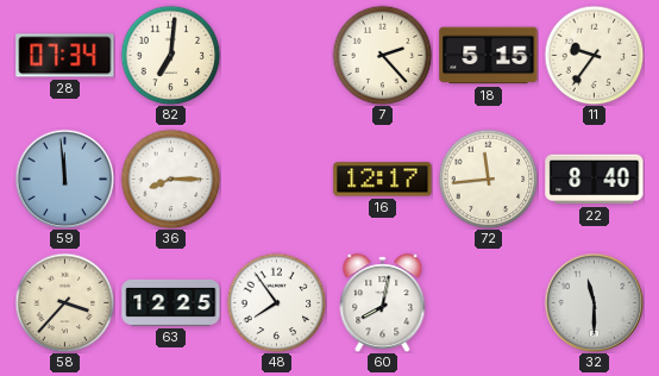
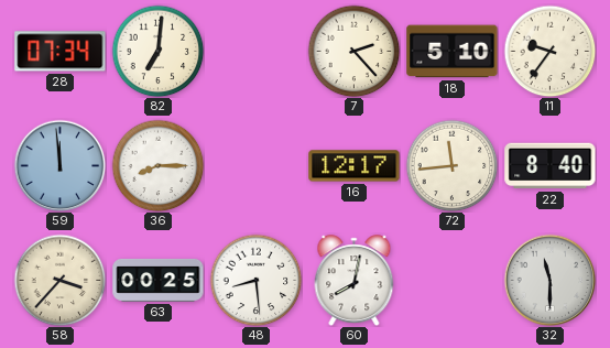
18: 5:15 -> 5:10 (453, 52)
63: 12:25 -> 00:25 (159, 280)
48: 7:54 -> 8:29 (255, 280)
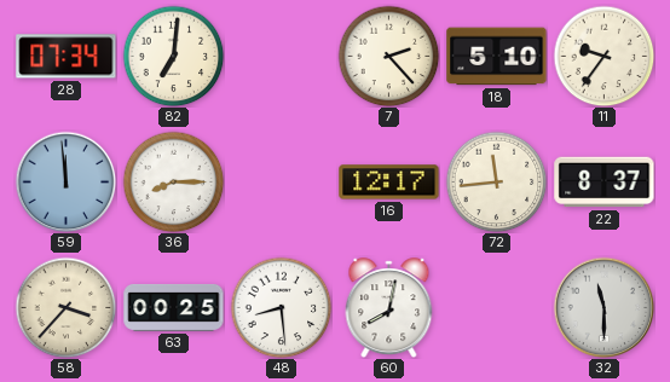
22: 8:40 -> 8:37 (605, 183)
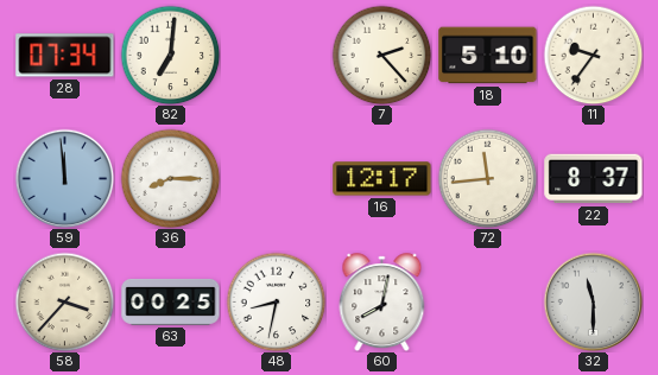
48: 8:29 -> 8:32 (276, 301)
